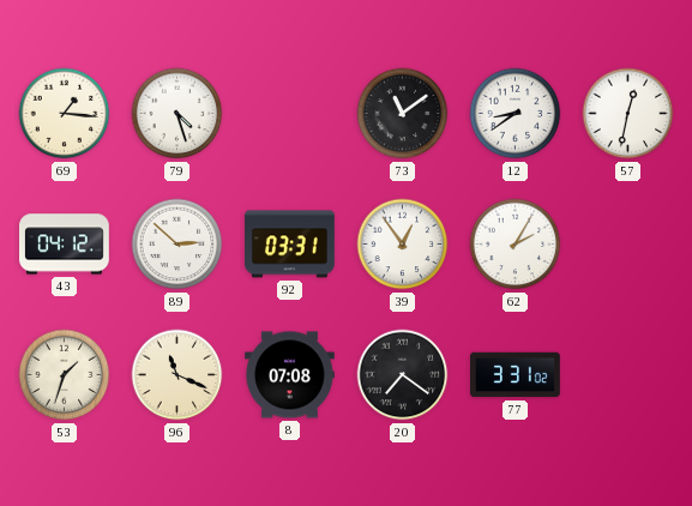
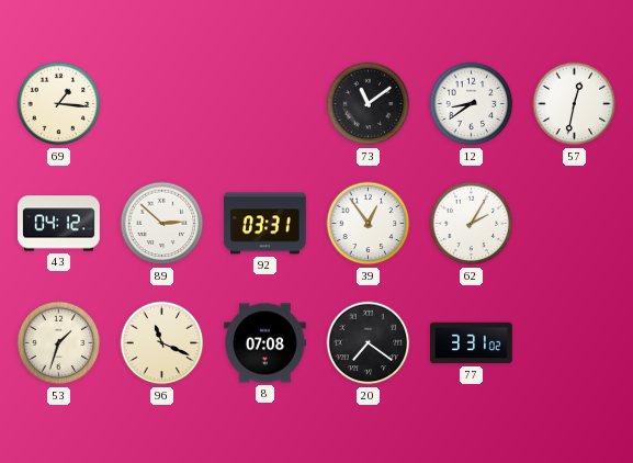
79: 4:27 -> none (177, 114)
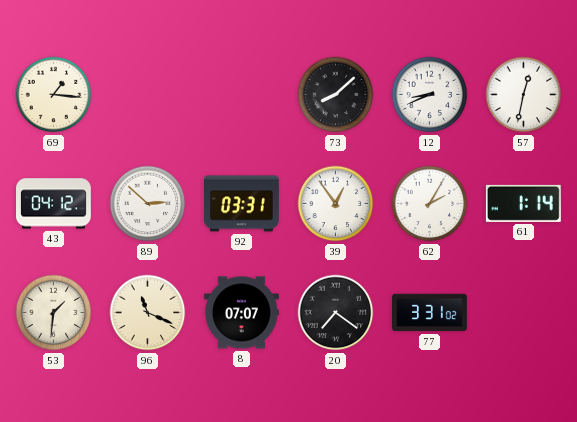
73: 11:09 -> 8:08 (336, 95)
12: 8:39 -> 8:41 (430, 95)
61: none -> 1:14 (523, 203)
53: 1:33 -> 1:31 (54, 313)
8: 07:08 -> 07:07 (242, 313)
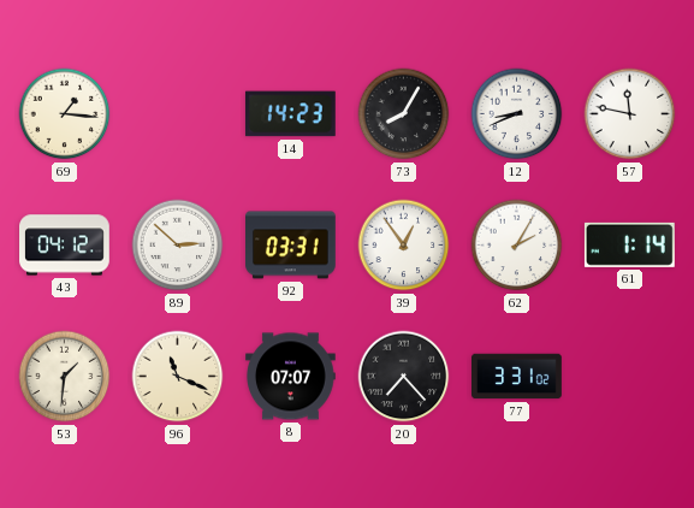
14: none -> 14:23 (290, 114)
73: 8:08 -> 8:05 (404, 114)
57: 12:32 -> 11:47 (630, 114)
20: 7:21 -> 7:23 (404, 377)
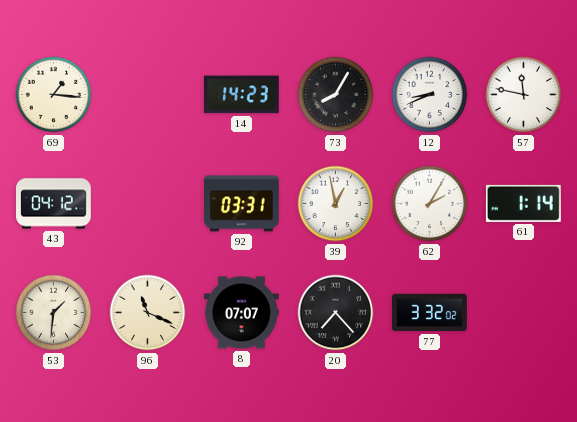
89: 2:52 -> none (178, 246)
39: 12:54 -> 12:58 (336, 204)
77: 3:31 -> 3:32 (430, 313)
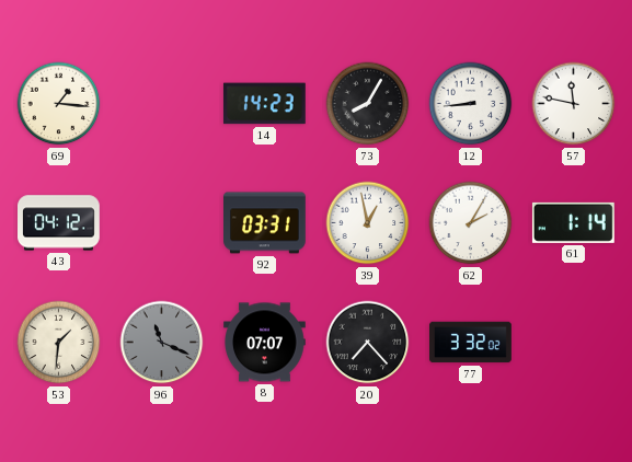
12: 8:41 -> 8:44 (471, 104)
96 dial: cream -> grey (162, 343)
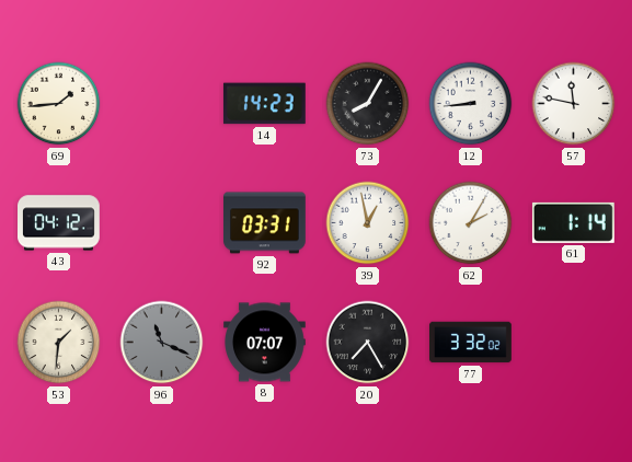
69: 1:16 -> 1:44 (59, 104)
20: 7:23 -> 7:25 (368, 343)
